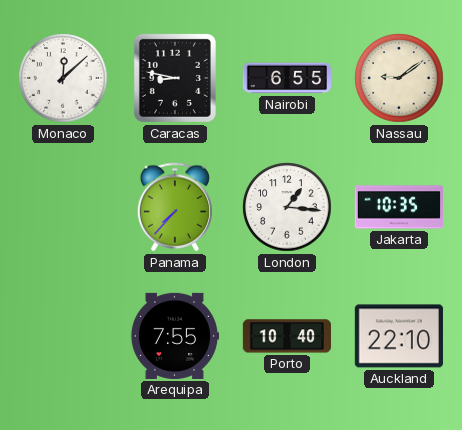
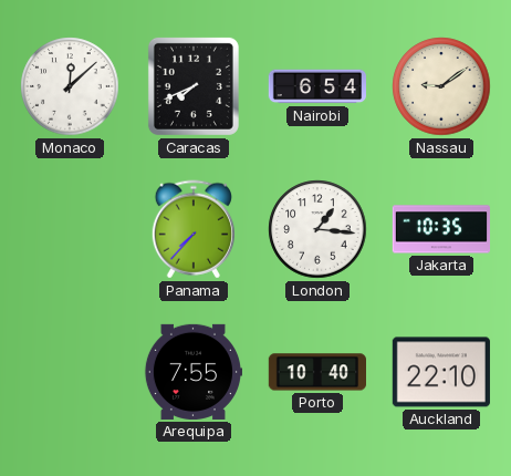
Caracas: 8:47 -> 7:41 (194, 86)
Nairobi: 6:55 -> 6:54 (316, 86)
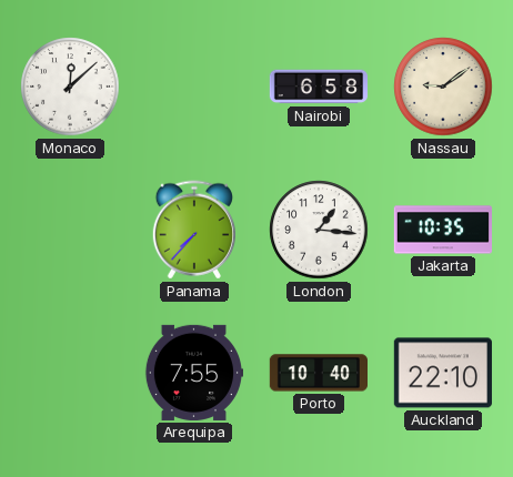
Caracas: 7:41 -> none (194, 86)
Nairobi: 6:54 -> 6:58 (318, 87)
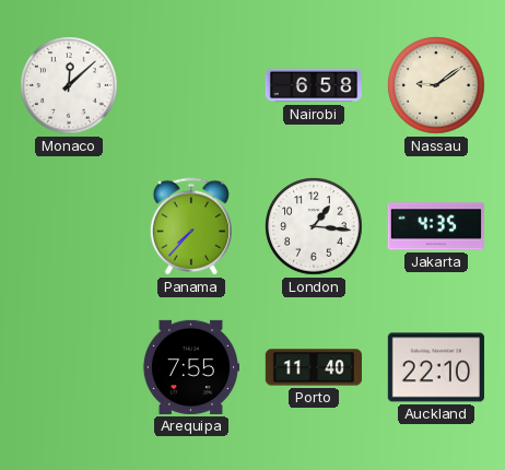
Jakarta: 10:35 -> 4:35 (435, 226)
Porto: 10:40 -> 11:40 (313, 367)
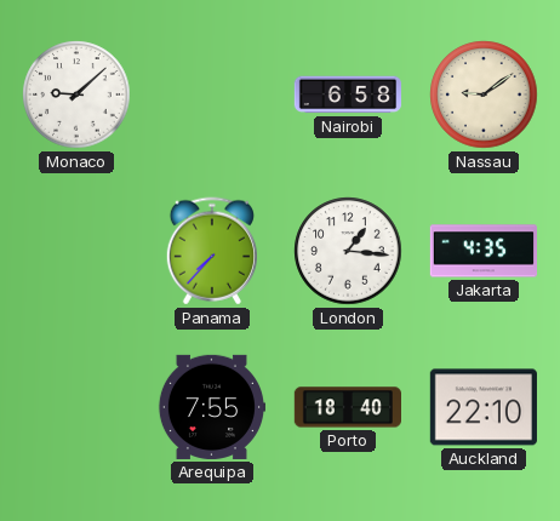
Monaco: 12:08 -> 9:08 (76, 95)
Porto: 11:40 -> 18:40 (347, 407)
